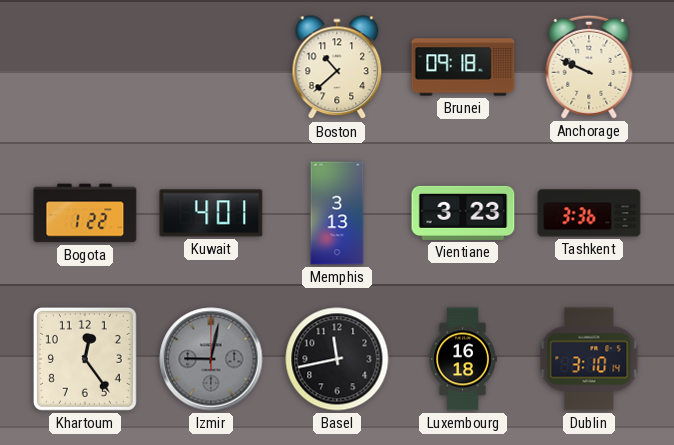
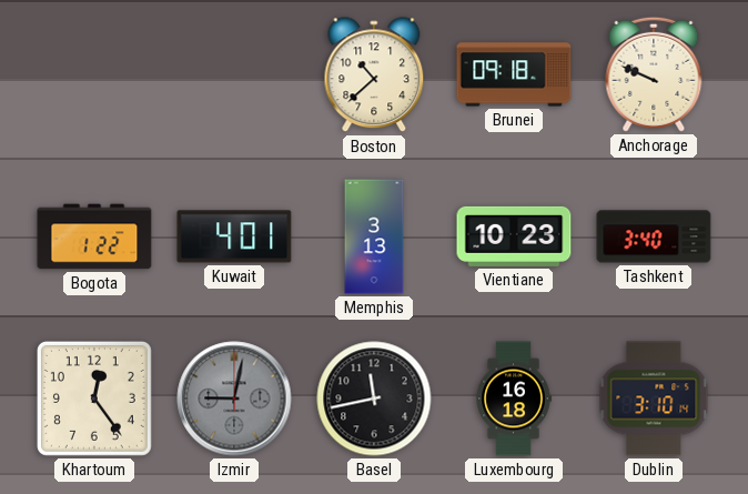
Vientiane: 3:23 -> 10:23 (514, 236)
Tashkent: 3:36 -> 3:40 (654, 236)
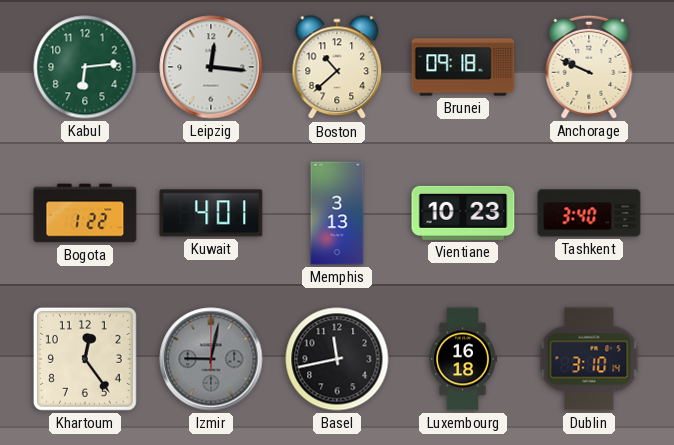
Kabul: none -> 6:14 (85, 67)
Leipzig: none -> 12:16 (211, 67)
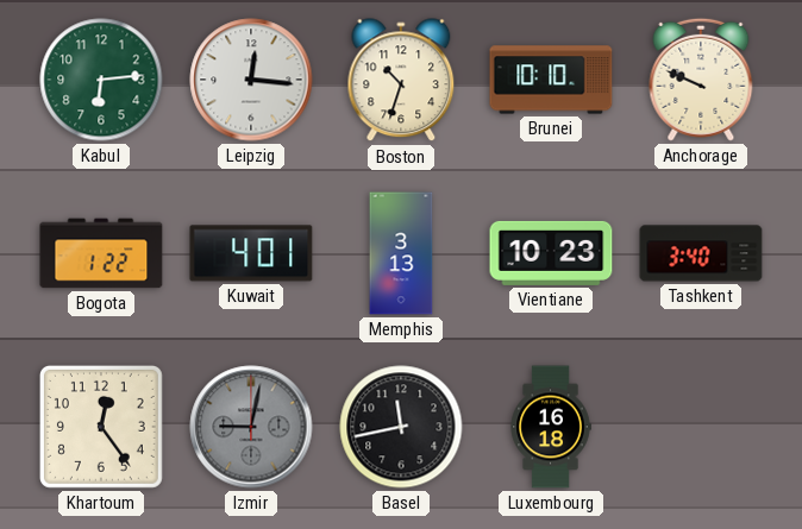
Boston: 10:38 -> 10:33 (401, 81)
Brunei: 09:18 -> 10:10 (551, 80)
Dublin: 3:10 -> none (589, 359)
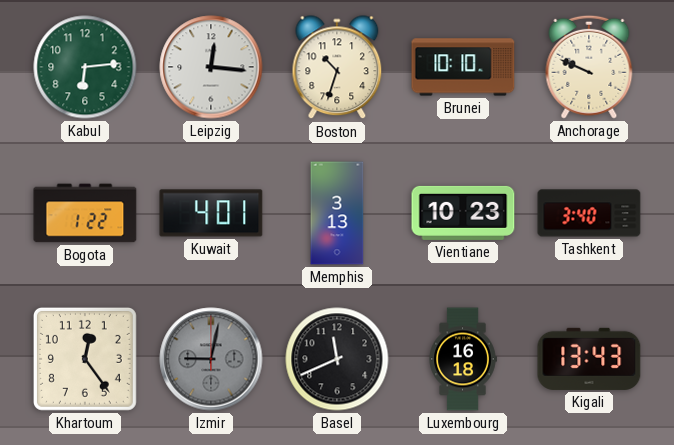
Basel: 11:43 -> 11:41 (337, 359)
Kigali: none -> 13:43 (589, 359)
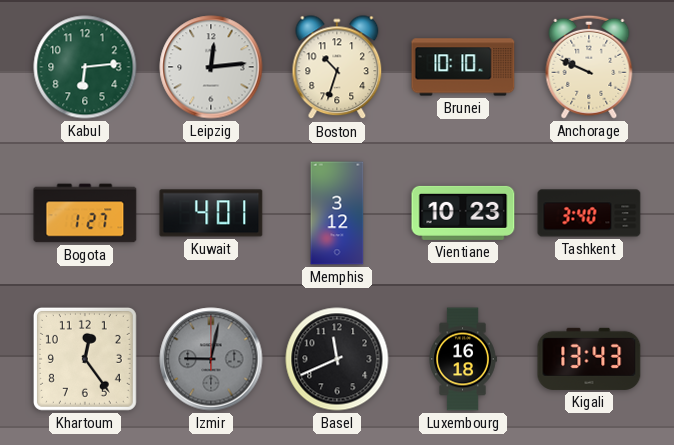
Leipzig: 12:16 -> 12:14 (211, 67)
Bogota: 1:22 -> 1:27 (85, 213)
Memphis: 3:13 -> 3:12 (337, 213)
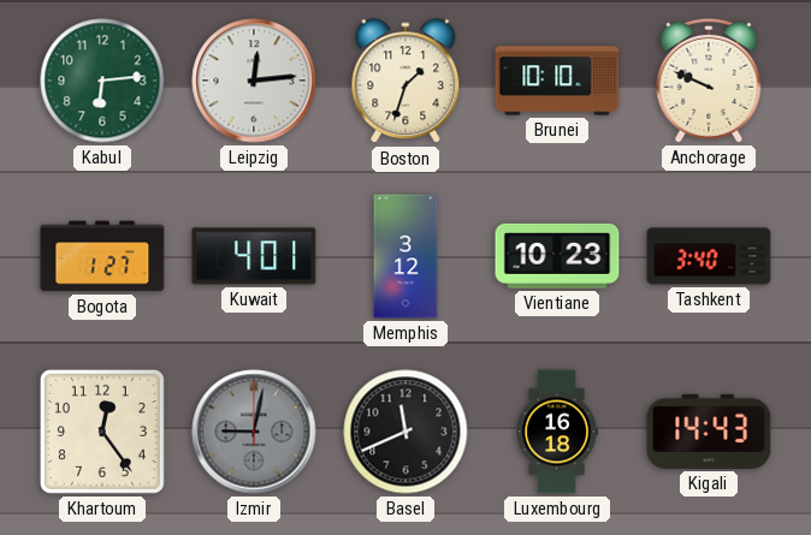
Boston: 10:33 -> 1:33 (405, 82)
Kigali: 13:43 -> 14:43 (709, 432)
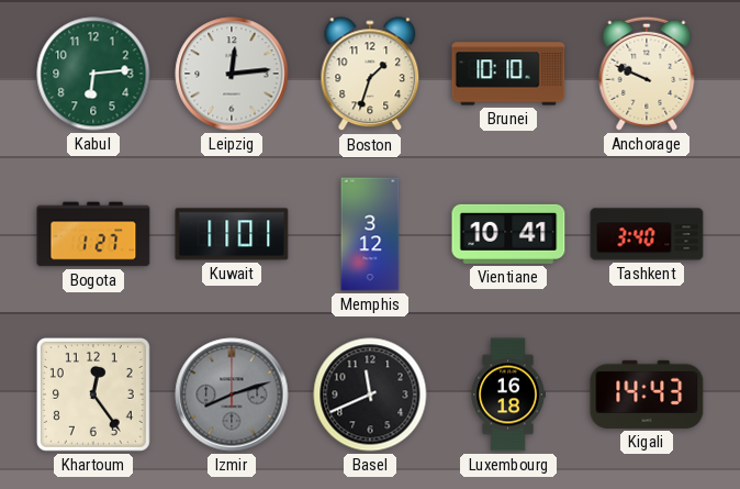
Kuwait: 4:01 -> 11:01 (232, 234)
Vientiane: 10:23 -> 10:41 (508, 234)
Izmir: 9:02 -> 8:12 (232, 394)
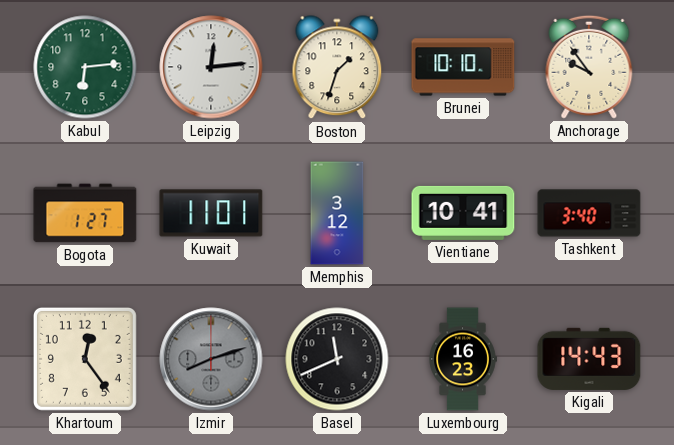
Anchorage: 9:49 -> 9:54 (589, 67)
Luxembourg: 16:18 -> 16:23 (463, 359)
